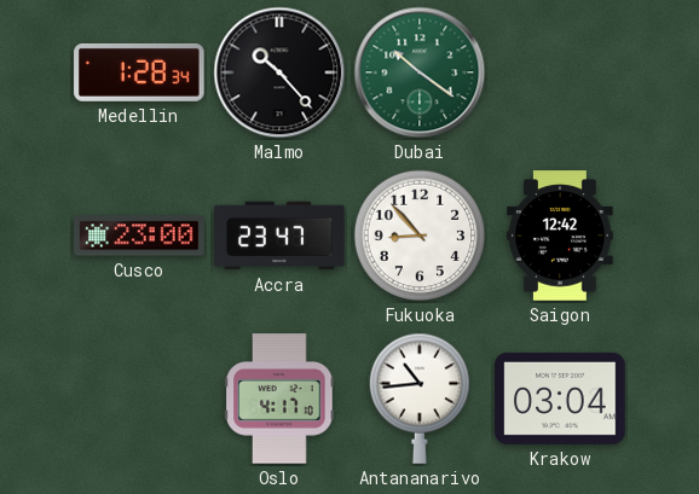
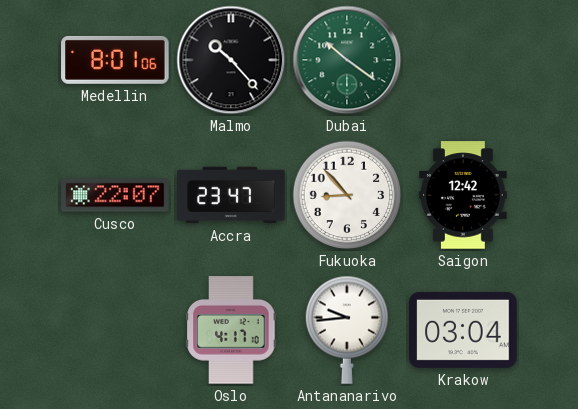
Medellin: 1:28 -> 8:01 (115, 60)
Cusco: 23:00 -> 22:07 (115, 195)
Antananarivo: 10:44 -> 9:44 (347, 330)
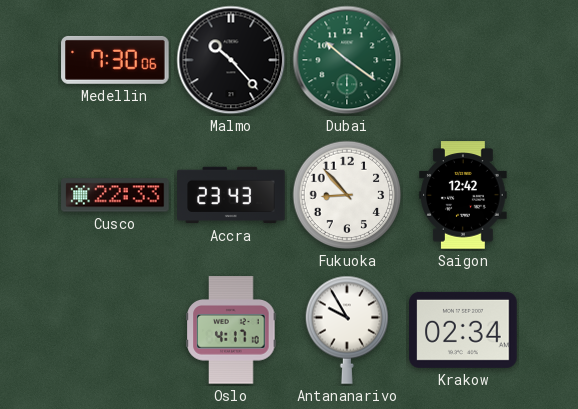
Medellin: 8:01 -> 7:30 (115, 60)
Cusco: 22:07 -> 22:33 (115, 195)
Accra: 23:47 -> 23:43 (231, 195)
Antananarivo: 9:44 -> 9:55 (347, 330)
Krakow: 03:04 -> 02:34 (463, 330)
